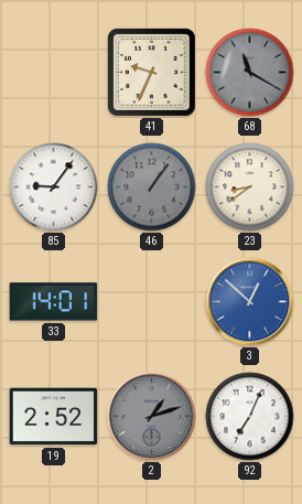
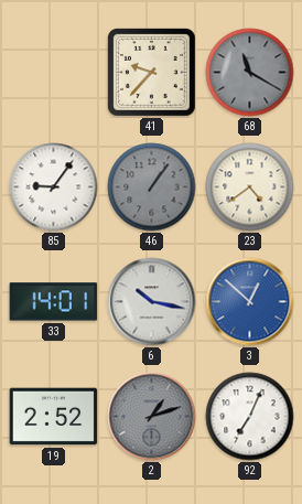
41: 9:34 -> 9:37 (151, 72)
23: 8:39 -> 4:39 (250, 187)
6: none -> 10:17 (152, 302)
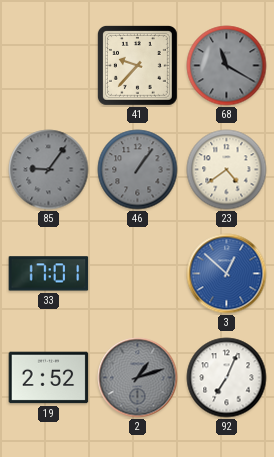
85 dial: white -> grey (49, 170)
33: 14:01 -> 17:01 (49, 274)
6: 10:17 -> none (152, 302)
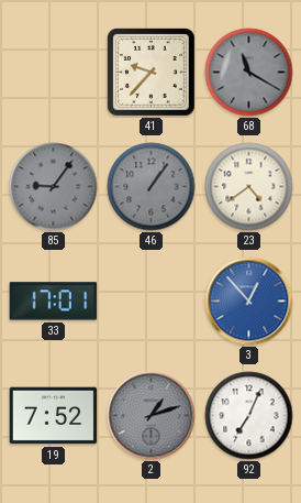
3: 12:52 -> 12:53 (249, 302)
19: 2:52 -> 7:52 (54, 416)
